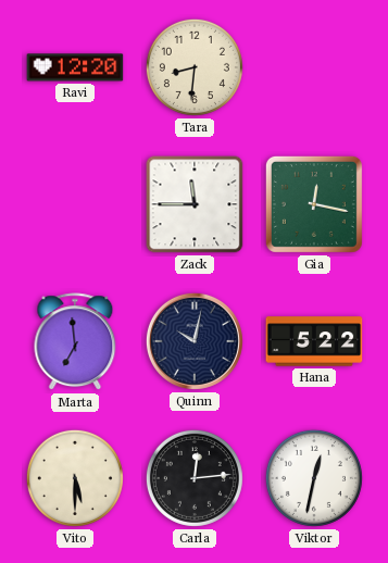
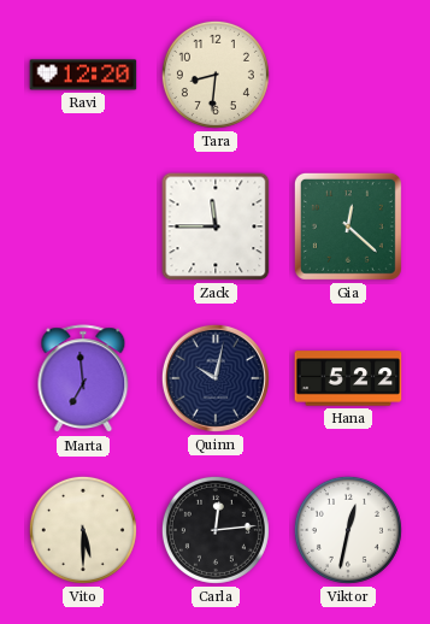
Gia: 12:17 -> 12:22 (348, 226)
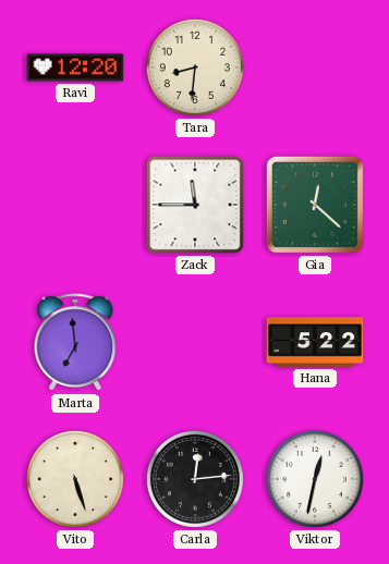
Quinn: 10:02 -> none (216, 378)
Vito: 5:30 -> 5:27 (75, 479)
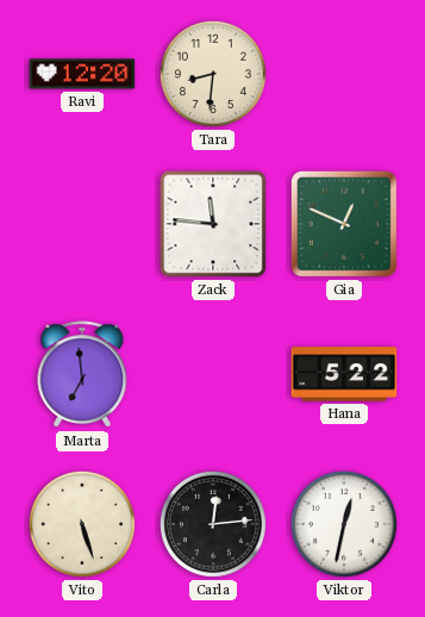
Zack: 11:45 -> 11:46 (213, 224)
Gia: 12:22 -> 12:49 (344, 224)
